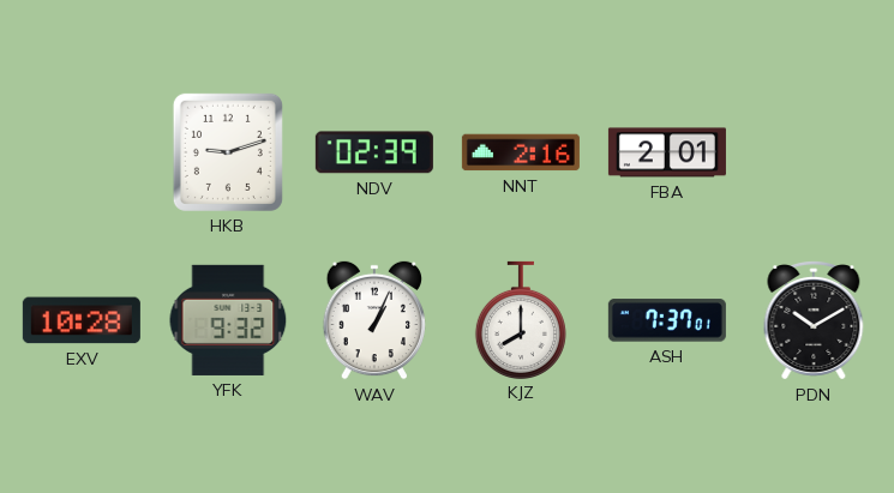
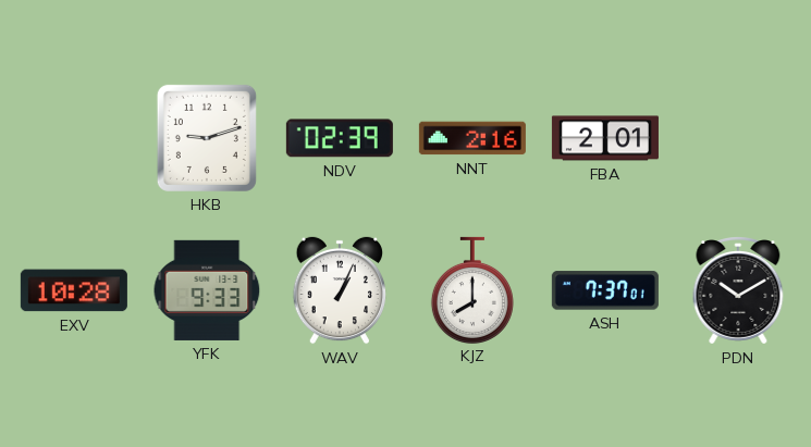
YFK: 9:32 -> 9:33 (207, 290)
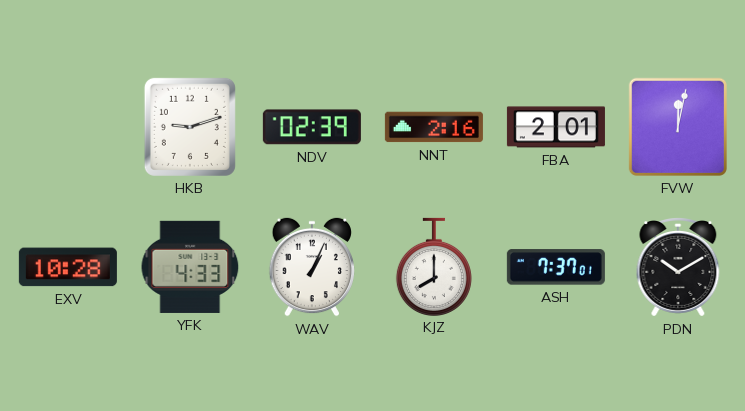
FVW: none -> 12:02 (678, 127)
YFK: 9:33 -> 4:33 (190, 267)
